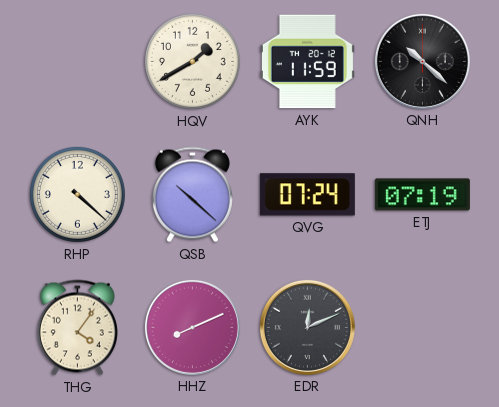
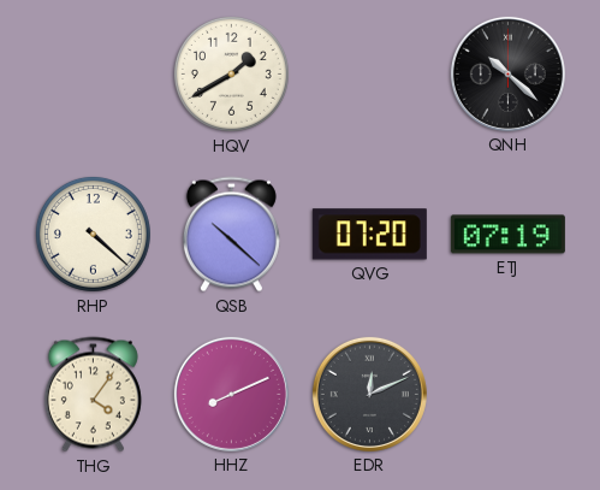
AYK: 11:59 -> none (307, 62)
QVG: 07:24 -> 07:20 (369, 235)
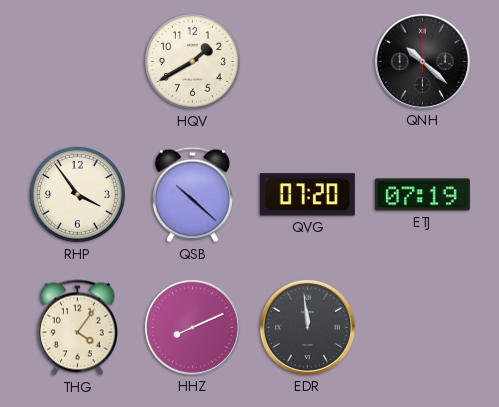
RHP: 4:22 -> 3:54 (77, 194)
EDR: 12:11 -> 11:59 (307, 327)
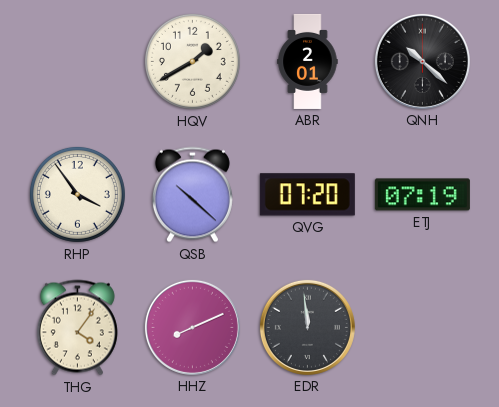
ABR: none -> 2:01 (308, 61)
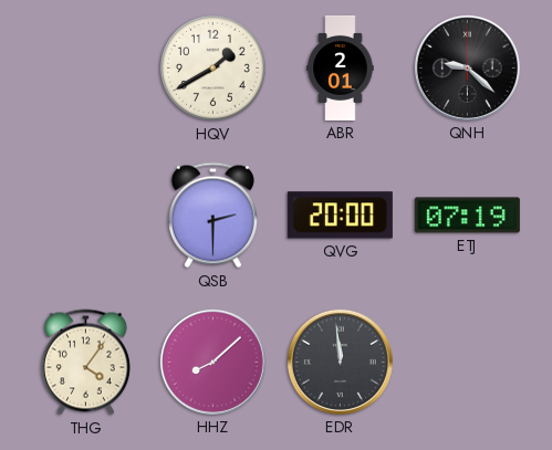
QNH: 10:22 -> 9:22 (467, 67)
RHP: 3:54 -> none (77, 194)
QSB: 10:22 -> 2:30 (212, 216)
QVG: 07:20 -> 20:00 (340, 216)
HHZ: 8:11 -> 8:08 (212, 362)
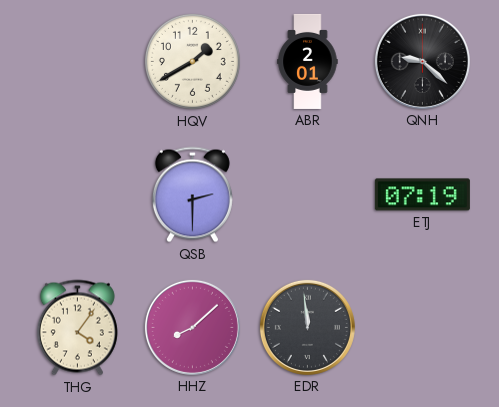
QVG: 20:00 -> none (340, 216)
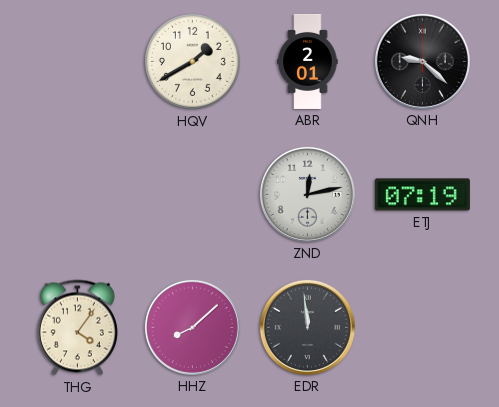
QSB: 2:30 -> none (192, 195)
ZND: none -> 12:13 (307, 194)
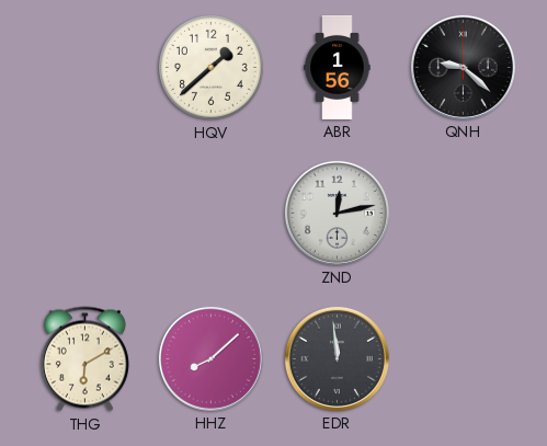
HQV: 1:40 -> 1:38 (210, 67)
ABR: 2:01 -> 1:56 (338, 67)
ETJ: 07:19 -> none (422, 195)
THG: 4:06 -> 6:10 (84, 359)
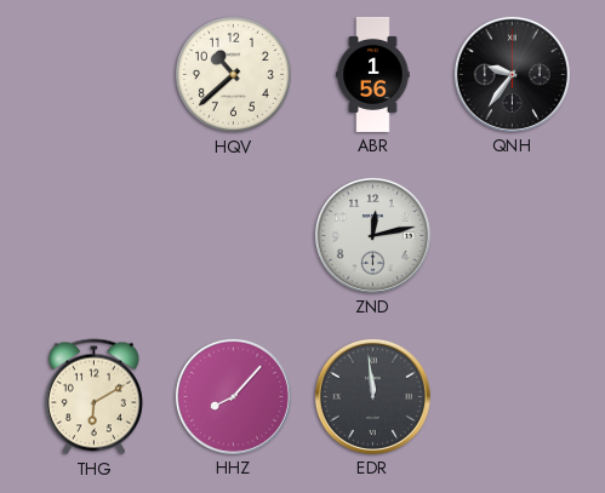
HQV: 1:38 -> 10:38 (233, 74)
QNH: 9:22 -> 9:36 (512, 74)
HHZ: 8:08 -> 8:07 (233, 396)
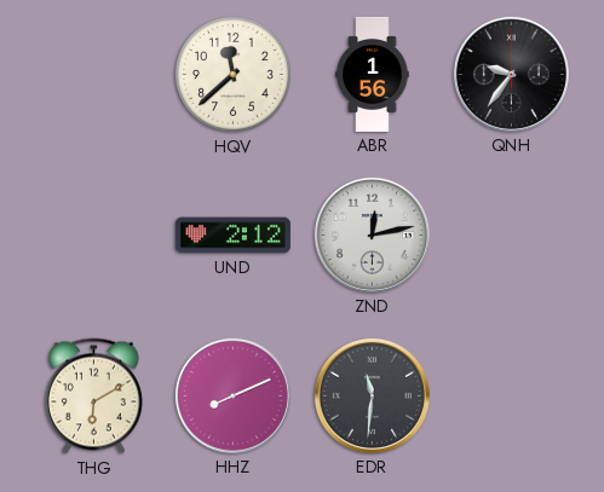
HQV: 10:38 -> 11:38 (232, 74)
UND: none -> 2:12 (232, 236)
HHZ: 8:07 -> 8:11 (232, 395)
EDR: 11:59 -> 11:31 (372, 395)
